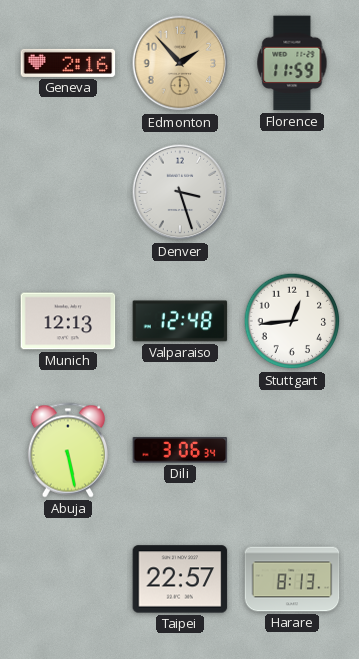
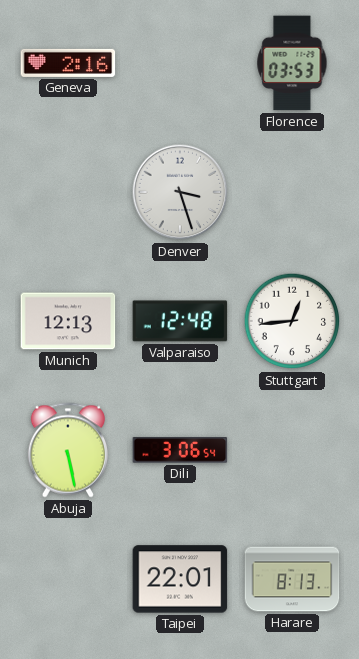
Edmonton: 1:53 -> none (180, 63)
Florence: 11:59 -> 03:53 (292, 63)
Dili: 3:06:34 -> 3:06:54 (180, 450)
Taipei: 22:57 -> 22:01 (180, 579)
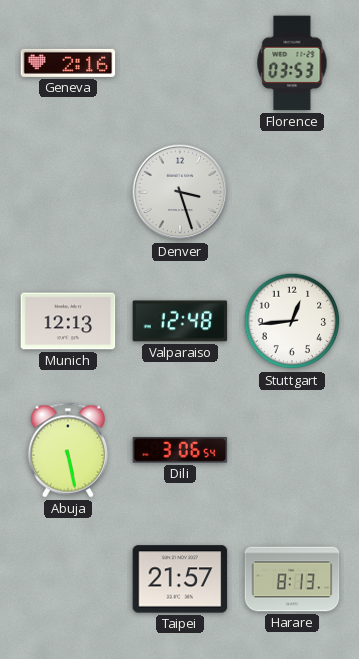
Taipei: 22:01 -> 21:57 (180, 579)
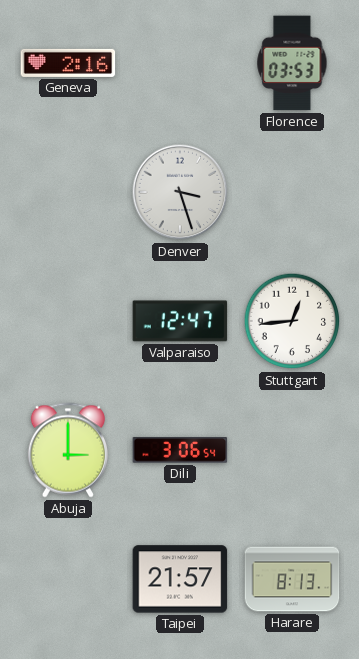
Munich: 12:13 -> none (68, 321)
Valparaiso: 12:48 -> 12:47 (180, 321)
Abuja: 5:28 -> 3:00 (68, 450)
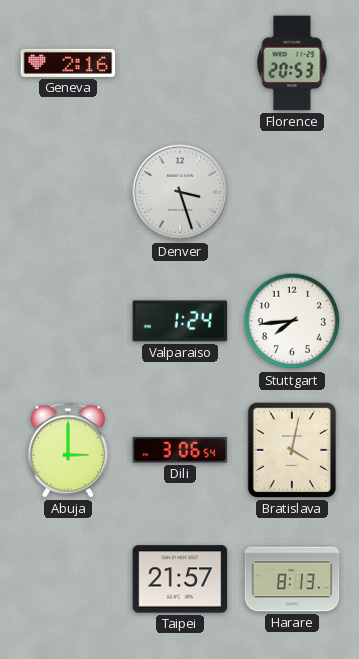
Florence: 03:53 -> 20:53 (292, 63)
Valparaiso: 12:47 -> 1:24 (180, 321)
Stuttgart: 12:44 -> 7:44 (292, 321)
Bratislava: none -> 4:02 (292, 450)
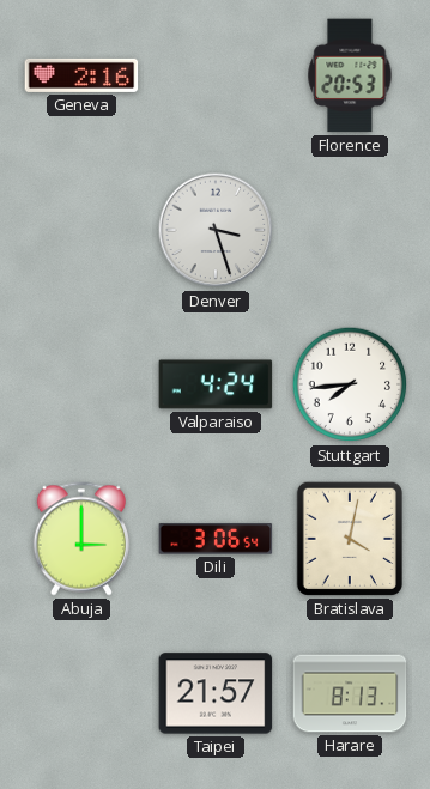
Valparaiso: 1:24 -> 4:24 (216, 384)
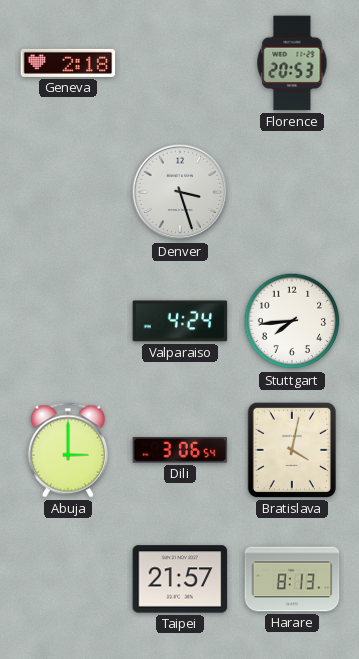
Geneva: 2:16 -> 2:18 (68, 63)
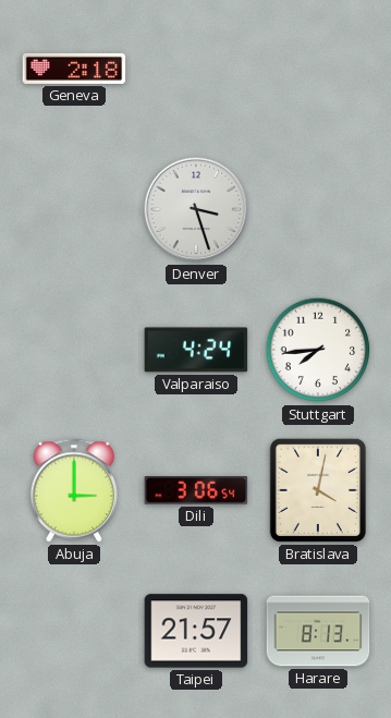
Florence: 20:53 -> none (292, 63)
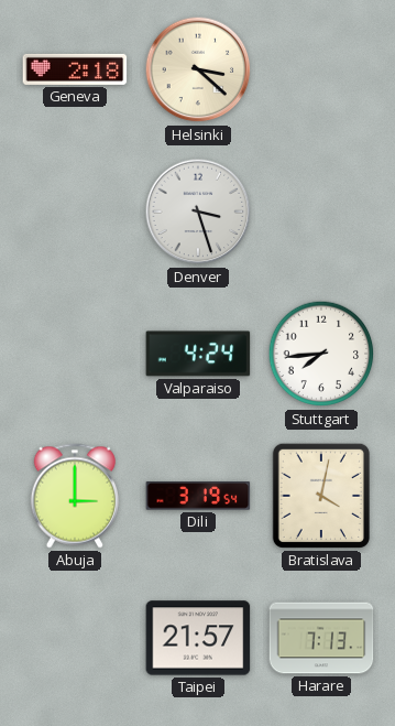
Helsinki: none -> 3:22 (198, 69)
Dili: 3:06 -> 3:19 (198, 496)
Harare: 8:13 -> 7:13 (321, 638)
